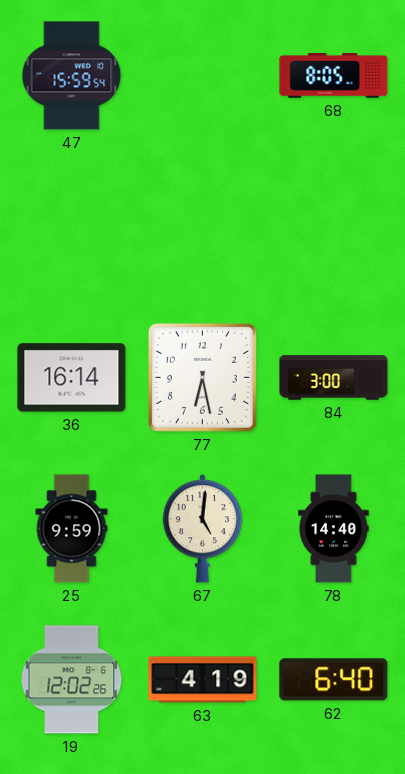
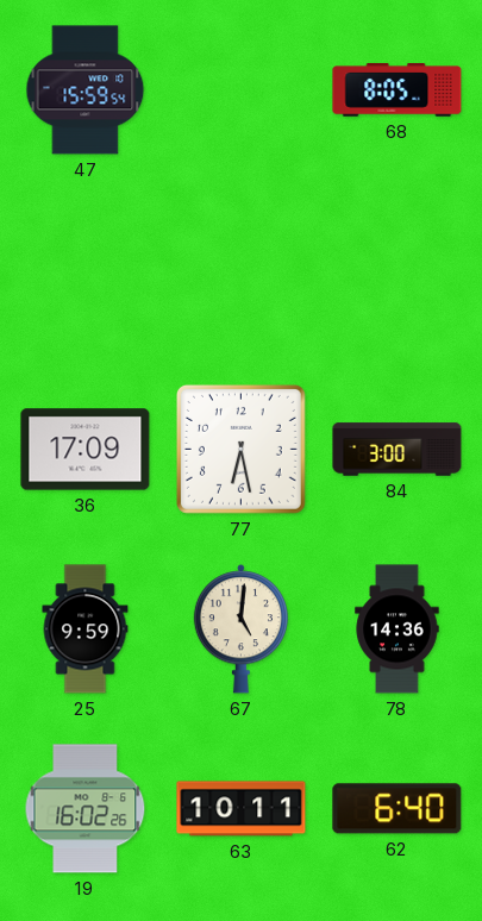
36: 16:14 -> 17:09 (86, 450)
78: 14:40 -> 14:36 (398, 629)
19: 12:02 -> 16:02 (86, 809)
63: 4:19 -> 10:11 (242, 809)
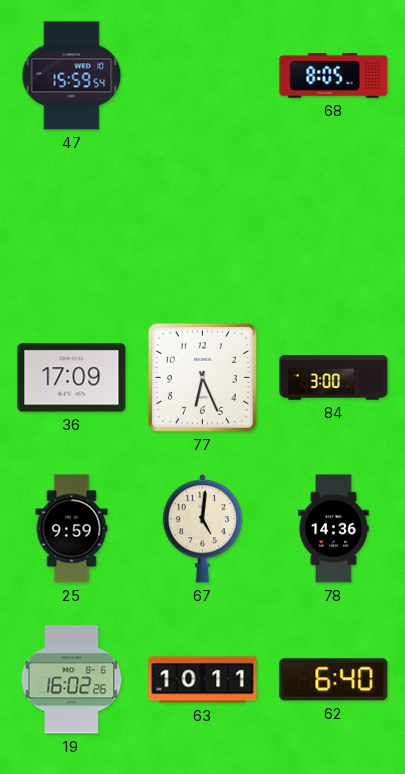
77: 6:28 -> 6:26 (202, 377)
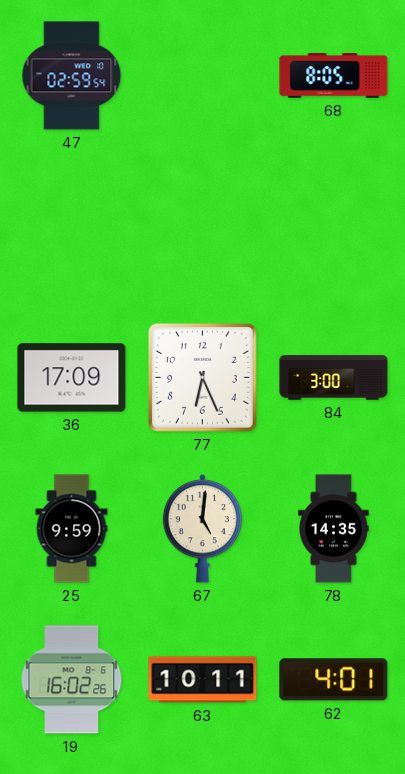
47: 15:59 -> 02:59 (72, 76)
78: 14:36 -> 14:35 (334, 529)
62: 6:40 -> 4:01 (334, 680)
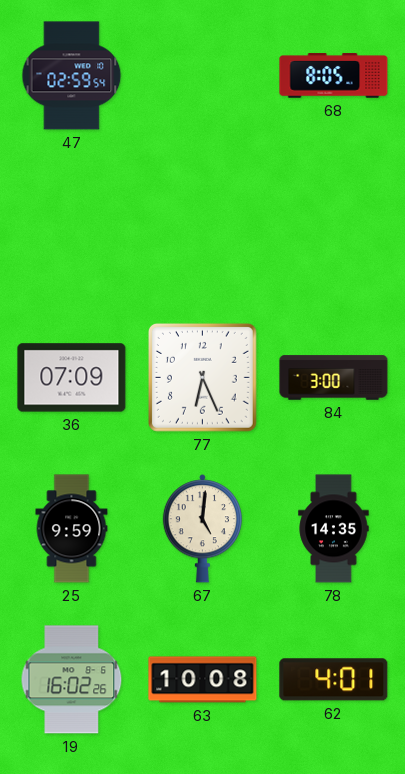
36: 17:09 -> 07:09 (72, 378)
63: 10:11 -> 10:08 (203, 680)
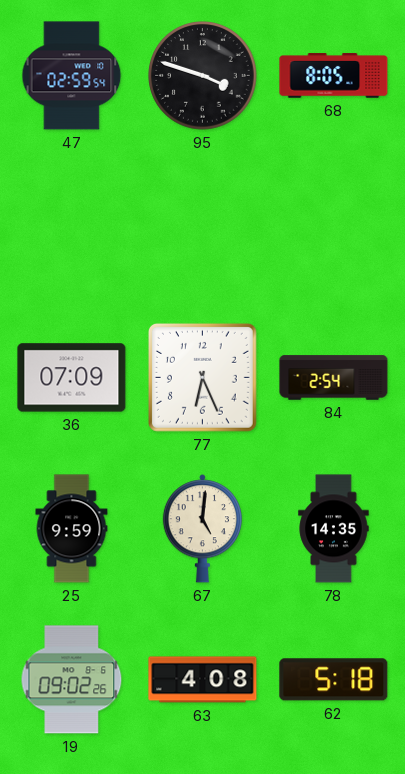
95: none -> 3:48 (203, 76)
84: 3:00 -> 2:54 (334, 378)
19: 16:02 -> 09:02 (72, 680)
63: 10:08 -> 4:08 (203, 680)
62: 4:01 -> 5:18 (334, 680)
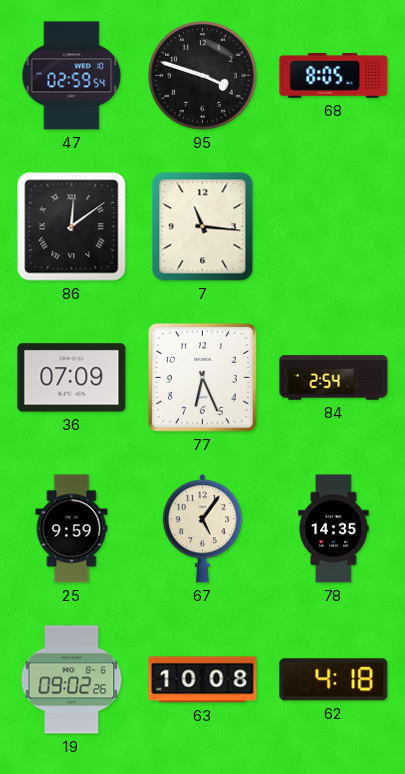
86: none -> 12:09 (72, 227)
7: none -> 11:16 (203, 227)
67: 5:01 -> 5:06 (202, 529)
63: 4:08 -> 10:08 (203, 680)
62: 5:18 -> 4:18 (334, 680)
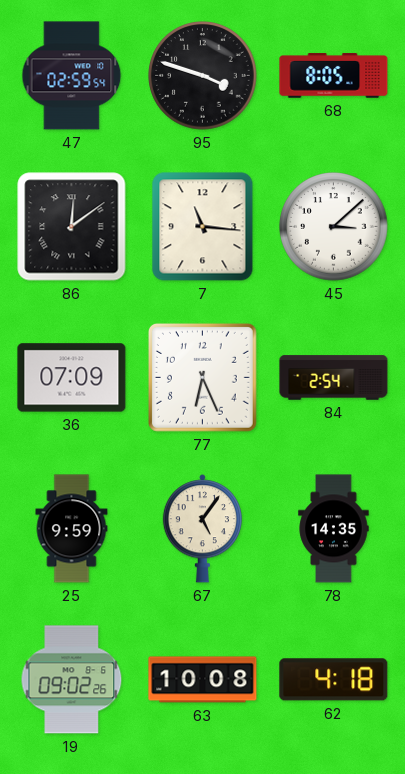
45: none -> 3:08 (334, 227)
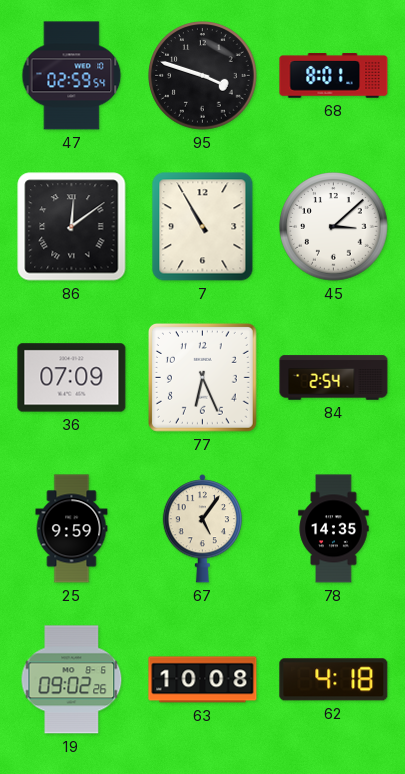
68: 8:05 -> 8:01 (334, 76)
7: 11:16 -> 10:55 (203, 227)
